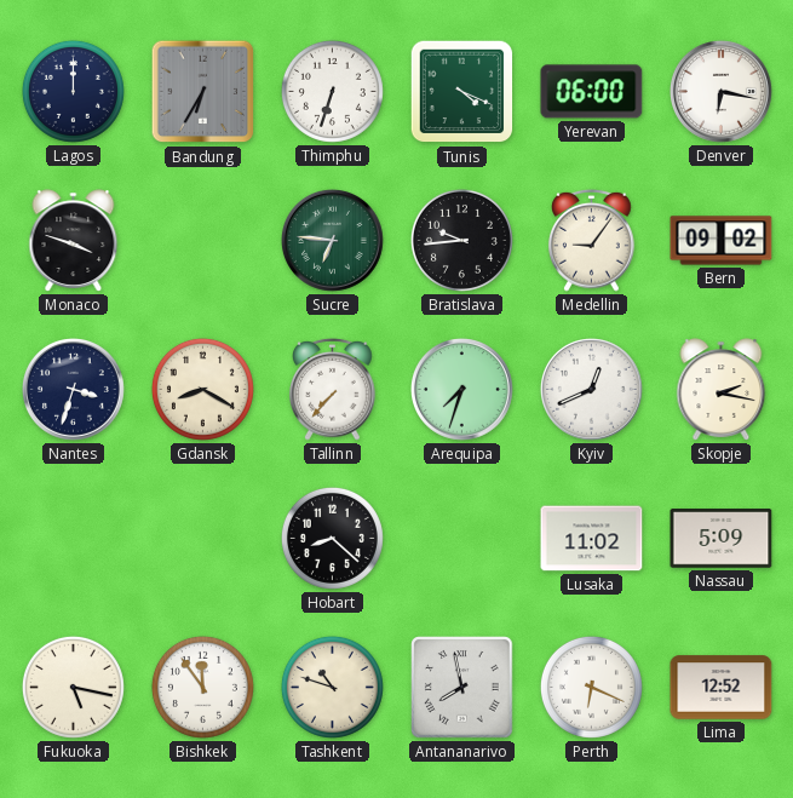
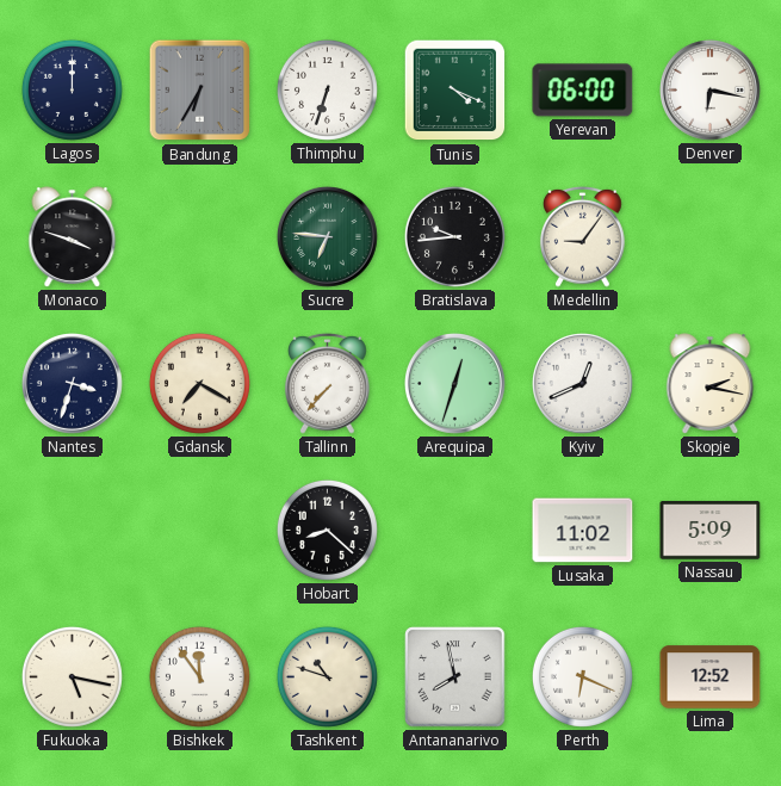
Bern: 09:02 -> none (722, 241)
Gdansk: 8:20 -> 7:20 (199, 383)
Arequipa: 7:33 -> 12:33 (455, 384)
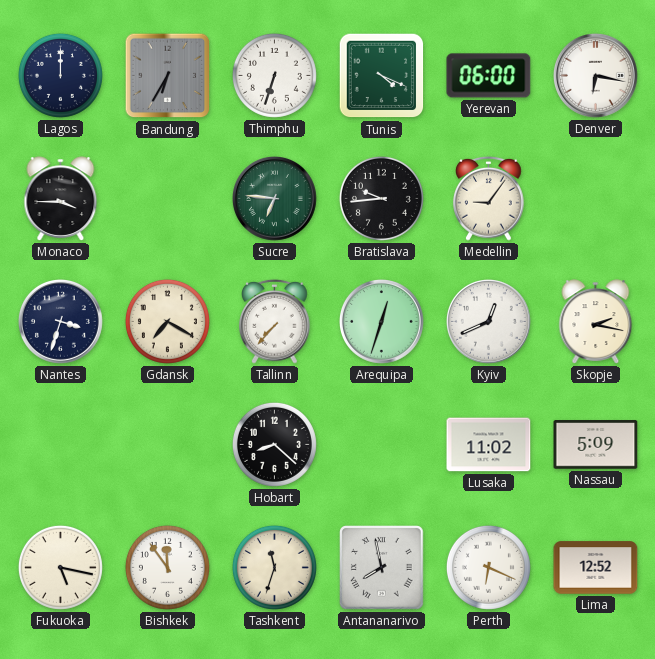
Monaco: 3:48 -> 3:45 (61, 199)
Tashkent: 10:48 -> 11:33 (274, 567)
